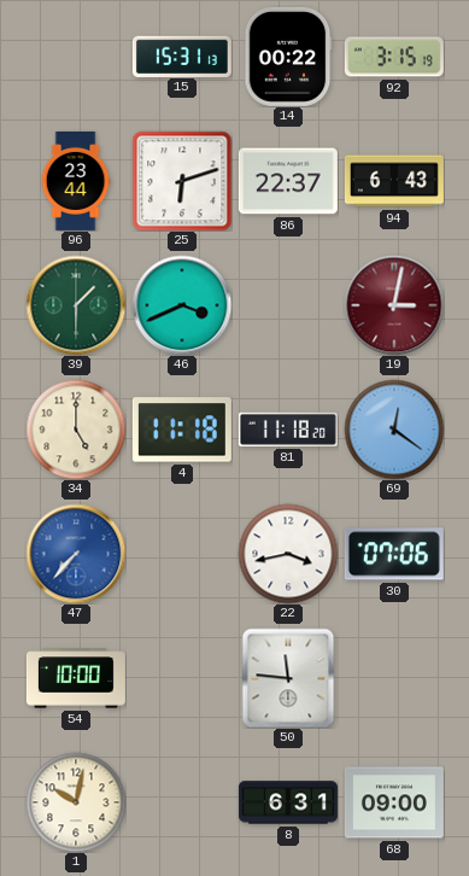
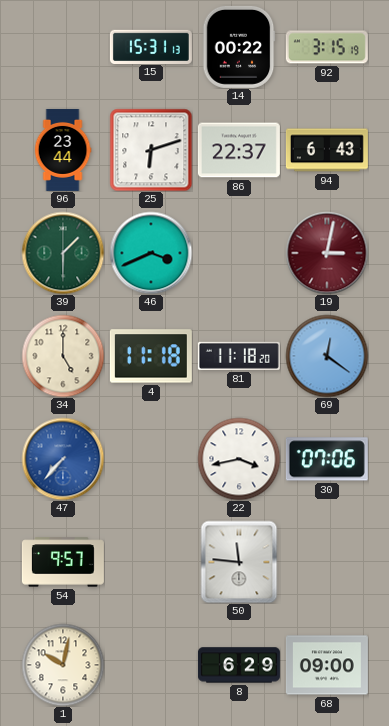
54: 10:00 -> 9:57 (63, 562)
8: 6:31 -> 6:29 (239, 665)
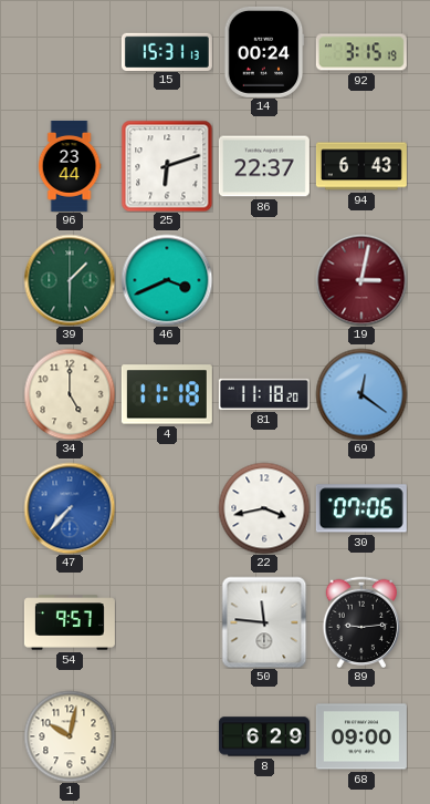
14: 00:22 -> 00:24 (264, 52)
89: none -> 9:14 (361, 621)
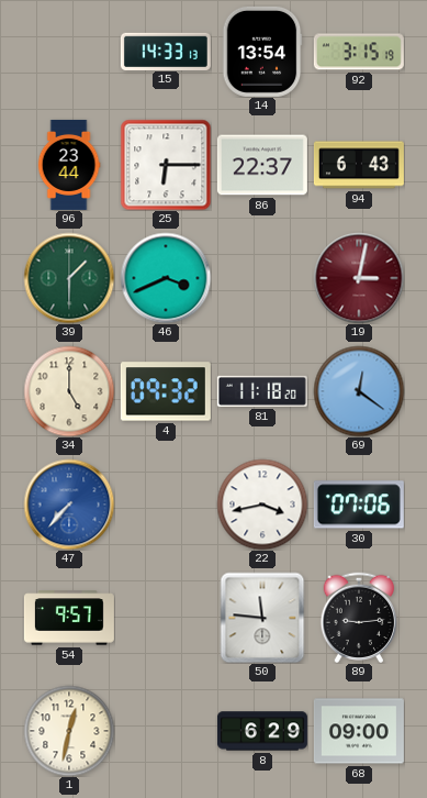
15: 15:31 -> 14:33 (166, 51)
14: 00:24 -> 13:54 (262, 52)
25: 6:12 -> 6:15 (166, 165)
4: 11:18 -> 09:32 (166, 391)
1: 10:02 -> 12:32 (69, 731)
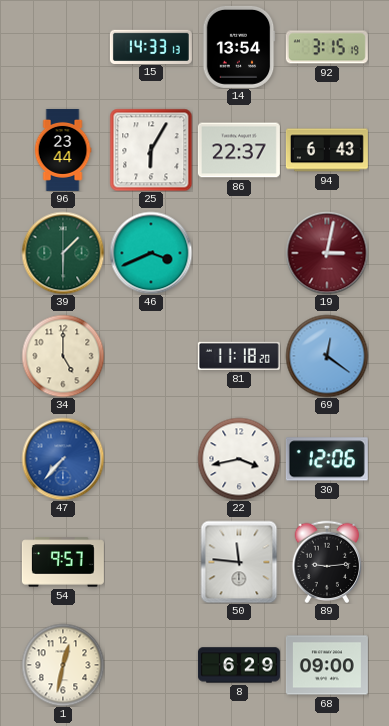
25: 6:15 -> 6:05 (151, 150)
4: 09:32 -> none (166, 391)
30: 07:06 -> 12:06 (327, 459)
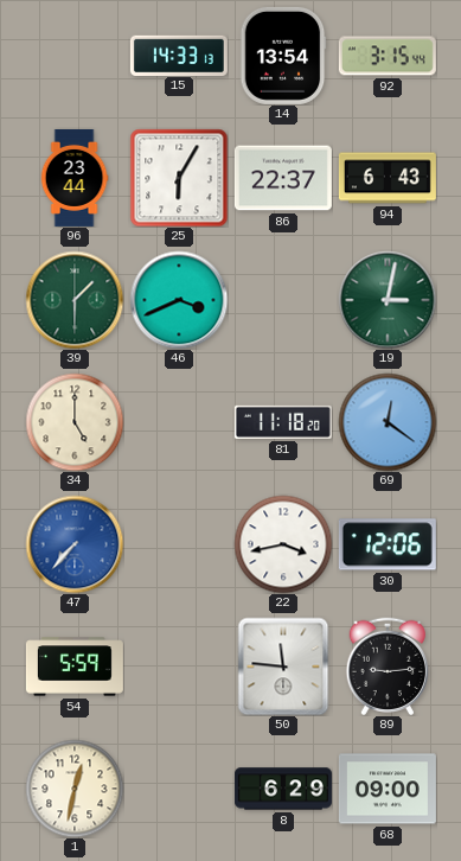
92: 3:15:19 -> 3:15:44 (388, 56)
19 dial: burgundy -> green (388, 300)
54: 9:57 -> 5:59 (75, 667)
